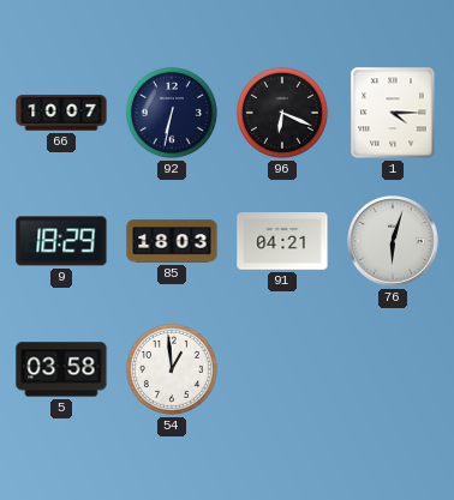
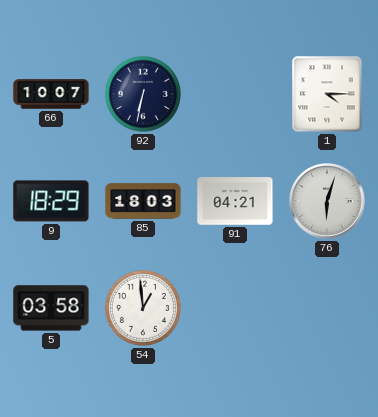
96: 6:19 -> none (282, 113)
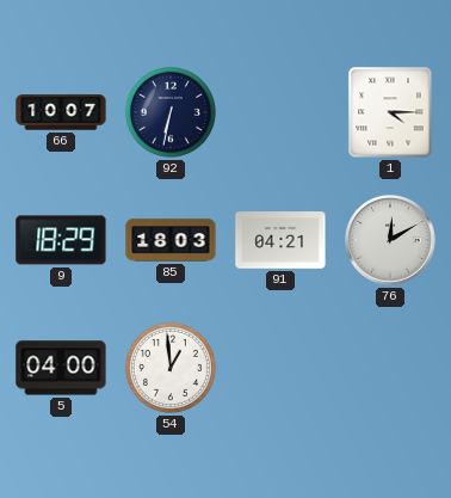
76: 6:03 -> 12:10 (390, 240)
5: 03:58 -> 04:00 (61, 368)
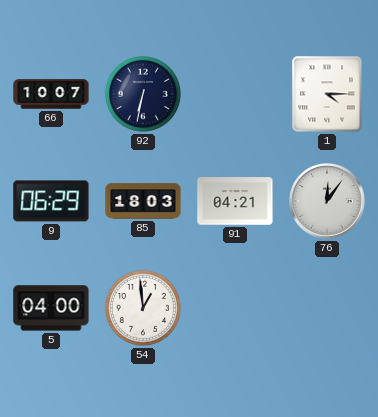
9: 18:29 -> 06:29 (51, 201)
76: 12:10 -> 12:06 (327, 201)
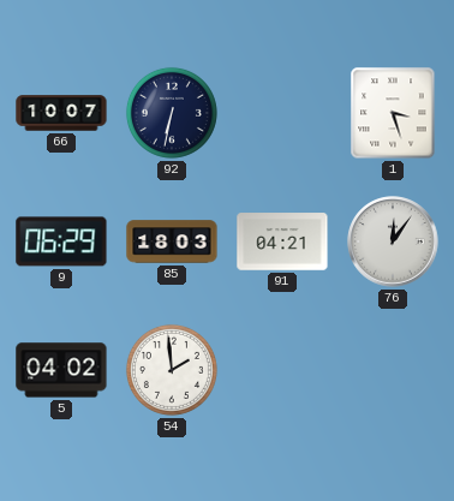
1: 4:15 -> 3:27 (393, 113)
5: 04:00 -> 04:02 (61, 370)
54: 12:59 -> 1:59 (172, 370)
